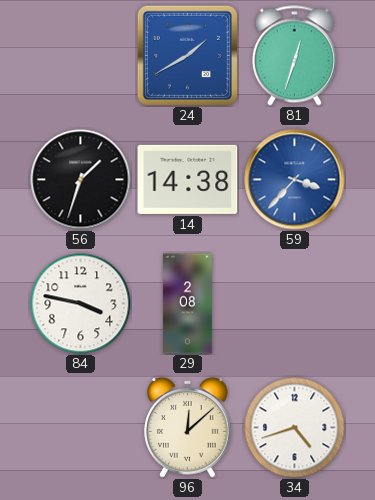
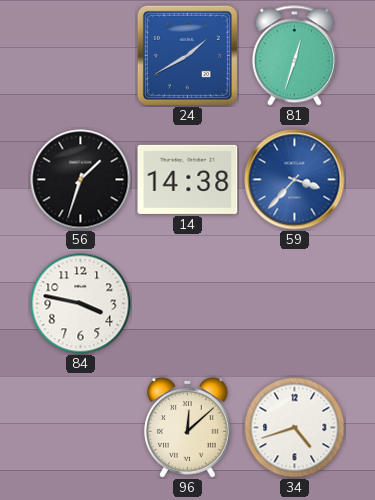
29: 2:08 -> none (187, 304)
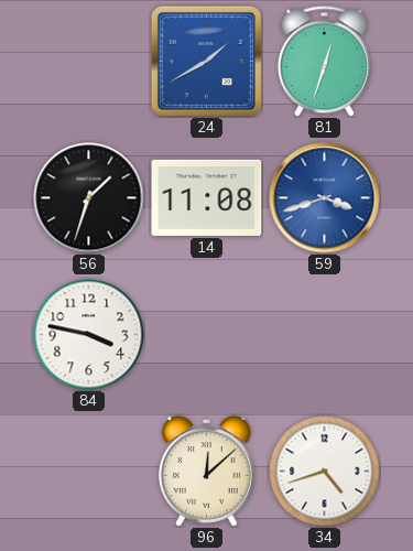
14: 14:38 -> 11:08 (207, 197)
59: 3:37 -> 3:42 (325, 198)
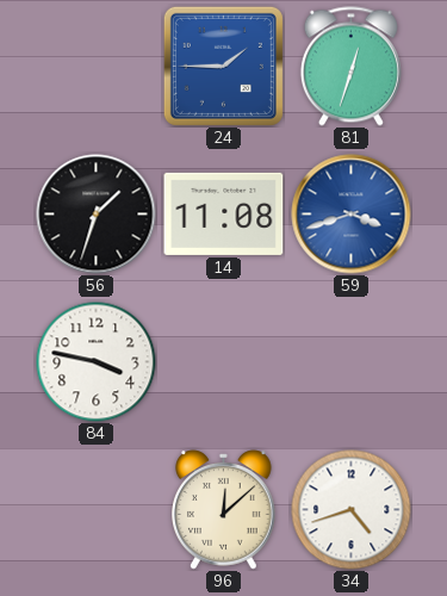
24: 1:40 -> 1:45 (223, 66)
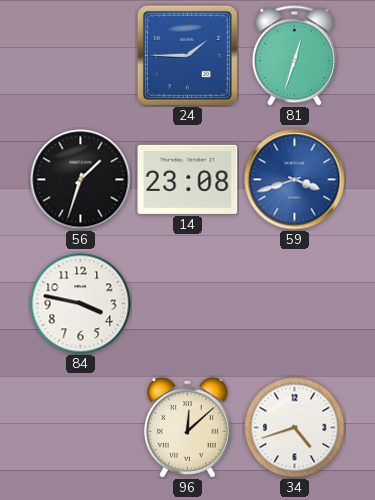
14: 11:08 -> 23:08 (188, 179)
